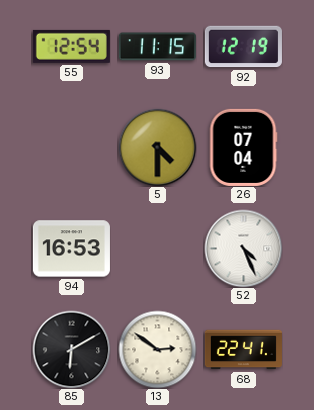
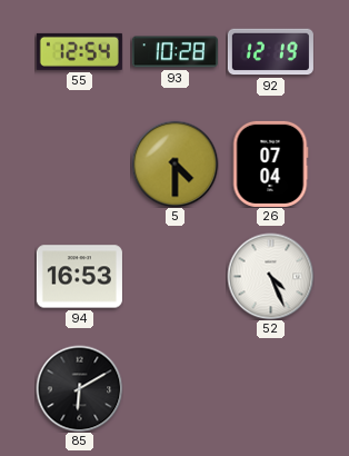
93: 11:15 -> 10:28 (174, 52)
13: 2:51 -> none (157, 349)
68: 22:41 -> none (243, 350)
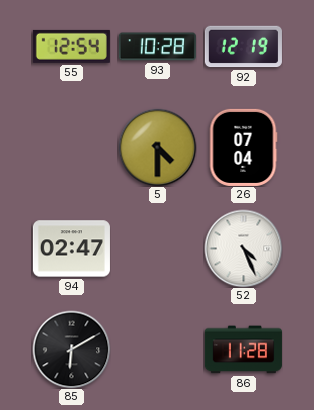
94: 16:53 -> 02:47 (71, 249)
86: none -> 11:28 (243, 350)
